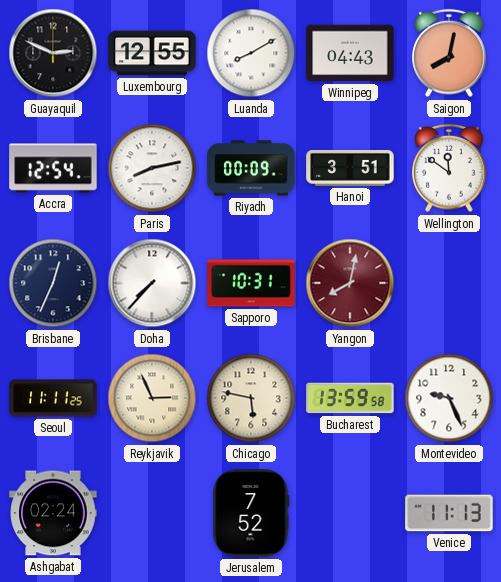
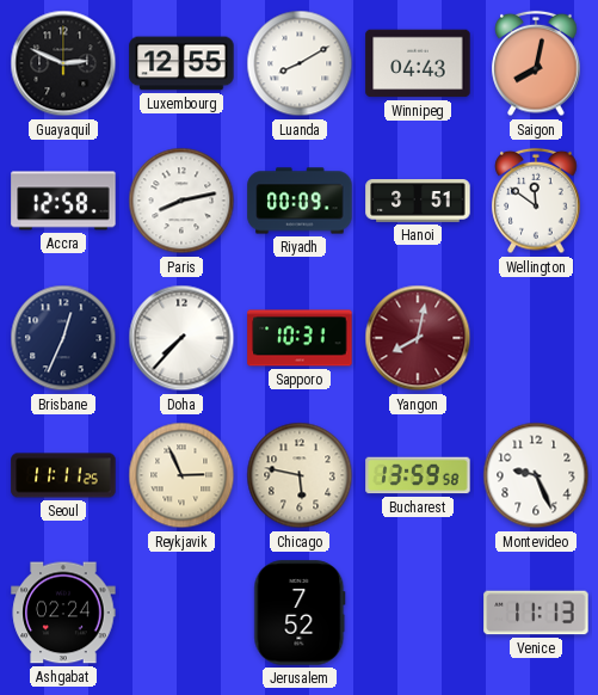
Accra: 12:54 -> 12:58 (63, 201)
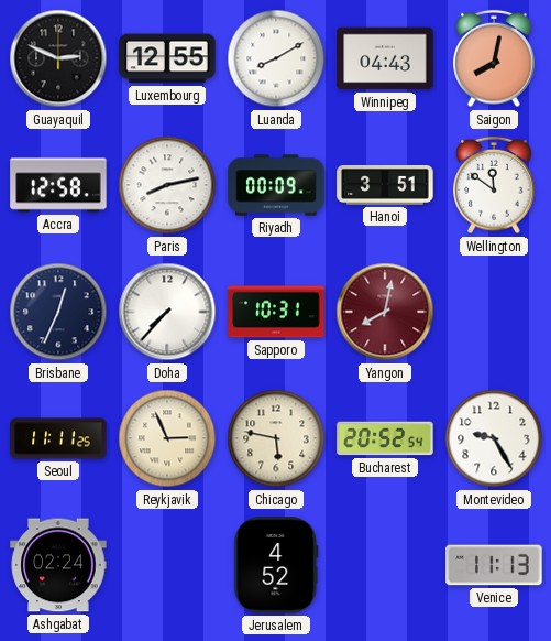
Bucharest: 13:59 -> 20:52 (385, 438)
Montevideo: 9:26 -> 9:25 (494, 438)
Jerusalem: 7:52 -> 4:52 (276, 565)
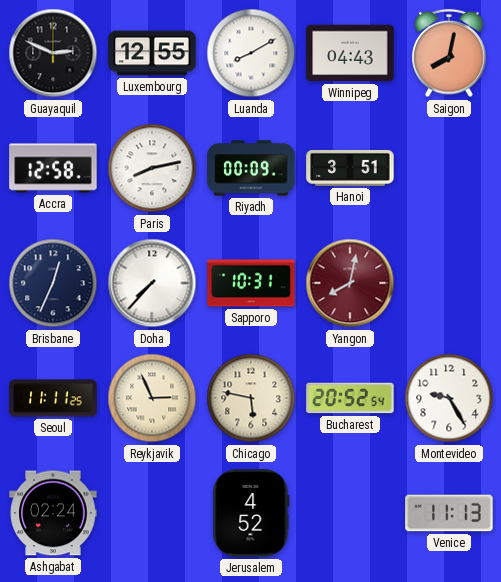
Wellington: 11:51 -> none (494, 185)
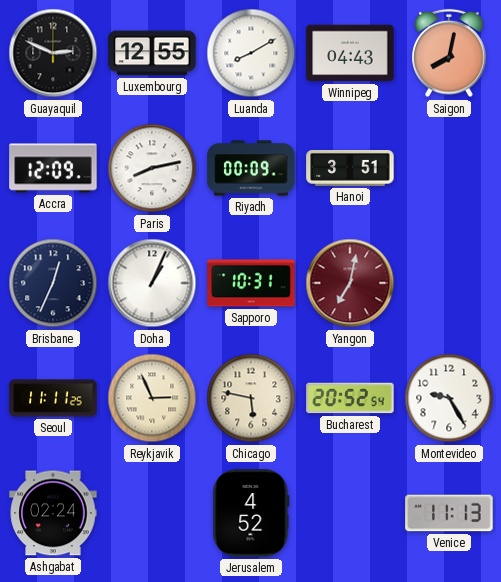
Accra: 12:58 -> 12:09 (53, 168)
Doha: 7:37 -> 1:04 (152, 283)
Yangon: 8:02 -> 7:02 (350, 283)
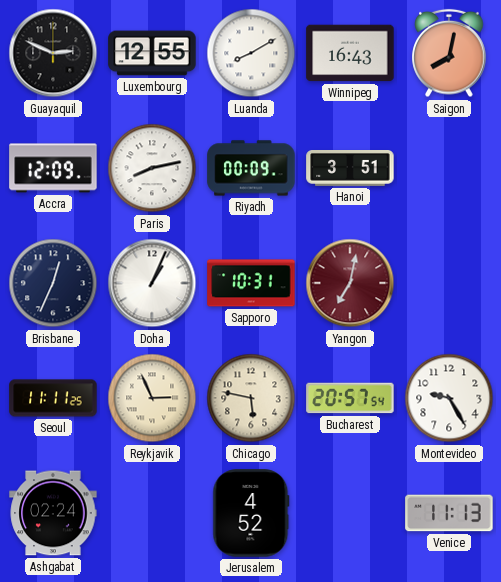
Winnipeg: 04:43 -> 16:43 (350, 53)
Bucharest: 20:52 -> 20:57 (350, 398)
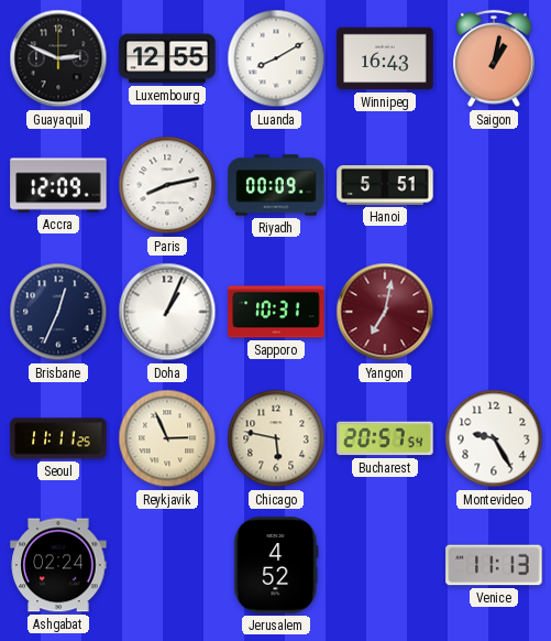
Saigon: 8:02 -> 1:02 (494, 58)
Hanoi: 3:51 -> 5:51 (385, 186)
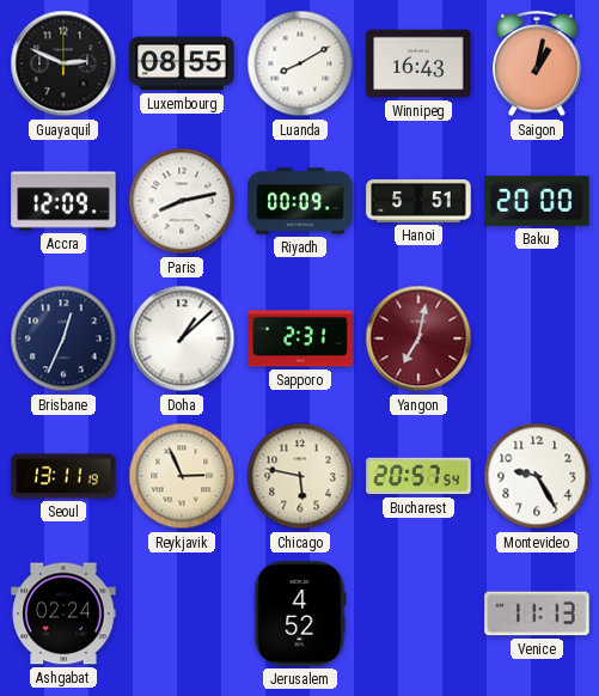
Luxembourg: 12:55 -> 08:55 (182, 63)
Baku: none -> 20:00 (537, 201)
Doha: 1:04 -> 1:08 (182, 338)
Sapporo: 10:31 -> 2:31 (300, 338)
Seoul: 11:11 -> 13:11 (63, 476)
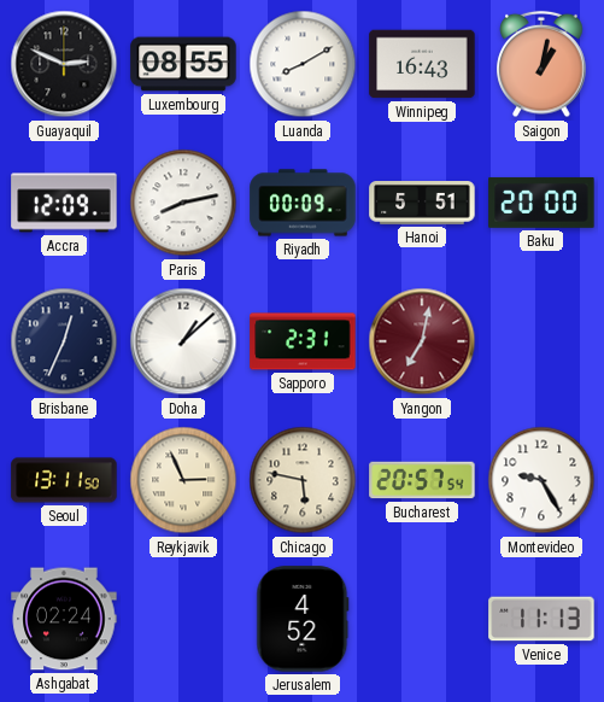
Seoul: 13:11:19 -> 13:11:50 (64, 480)
